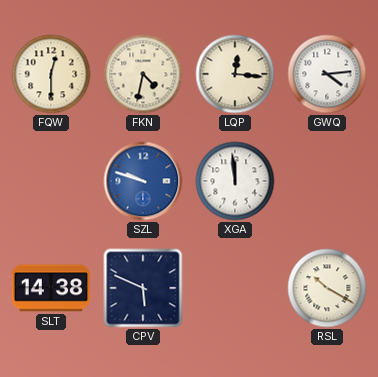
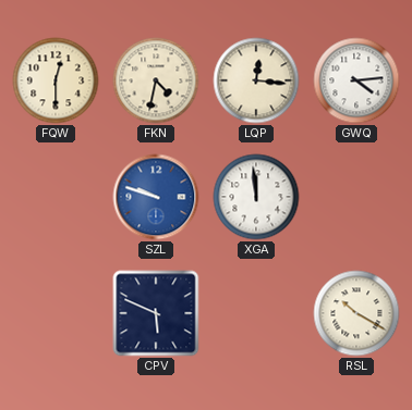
SLT: 14:38 -> none (51, 288)
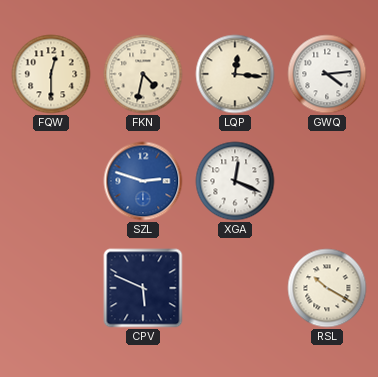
SZL: 9:48 -> 2:48 (143, 181)
XGA: 11:59 -> 12:19 (235, 181)
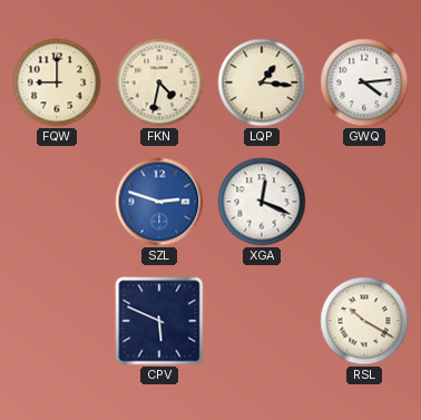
FQW: 12:30 -> 9:00 (57, 82)
LQP: 12:16 -> 1:16 (262, 82)
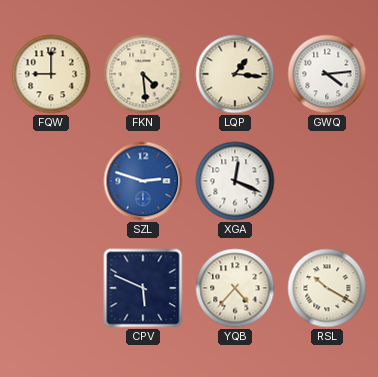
FKN: 4:32 -> 4:29 (143, 74)
YQB: none -> 4:37 (235, 288)
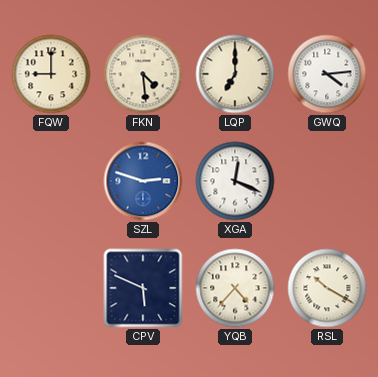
LQP: 1:16 -> 7:00 (235, 74)
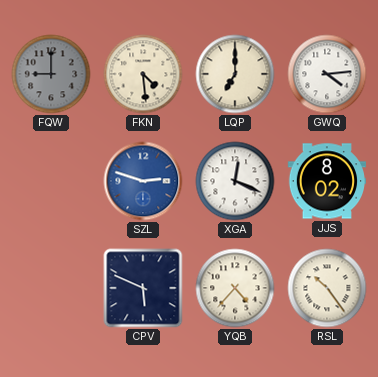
FQW dial: cream -> grey (51, 74)
JJS: none -> 8:02 (327, 181)
RSL: 10:20 -> 10:24 (327, 288)
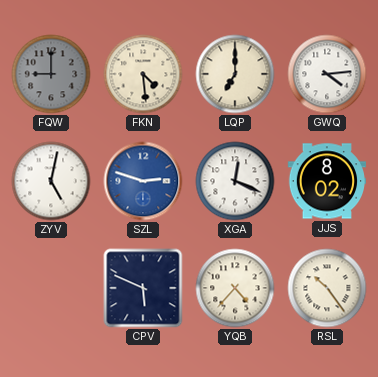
ZYV: none -> 5:02 (51, 181)
